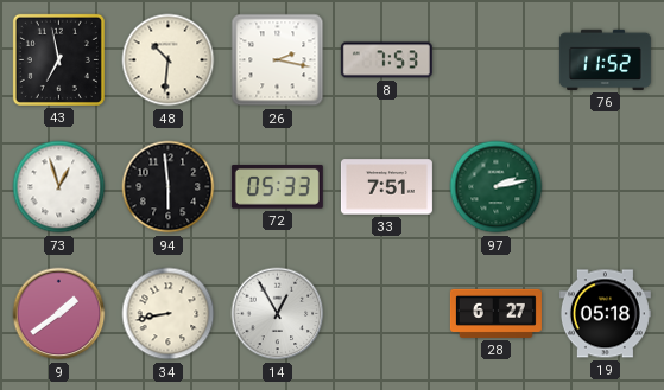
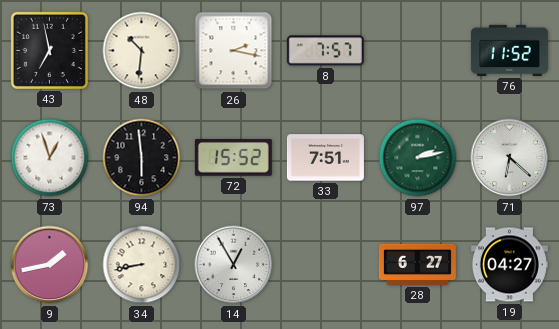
8: 7:53 -> 7:57 (325, 51)
72: 05:33 -> 15:52 (233, 158)
71: none -> 6:22 (510, 158)
9: 1:39 -> 1:43 (50, 265)
19: 05:18 -> 04:27 (509, 265)
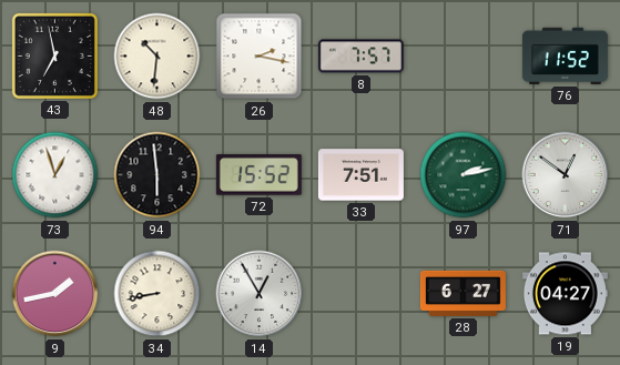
71: 6:22 -> 12:51 (566, 175)
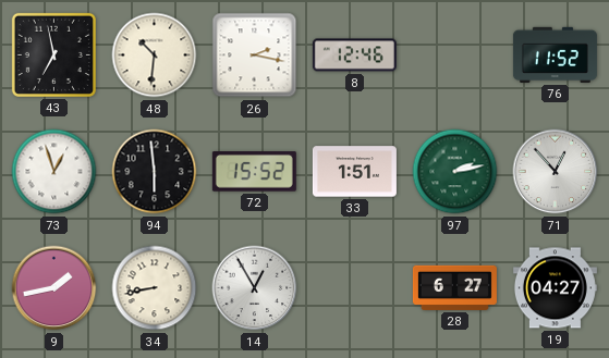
8: 7:57 -> 12:46 (354, 55)
33: 7:51 -> 1:51 (354, 172)
71: 12:51 -> 12:53 (556, 172)
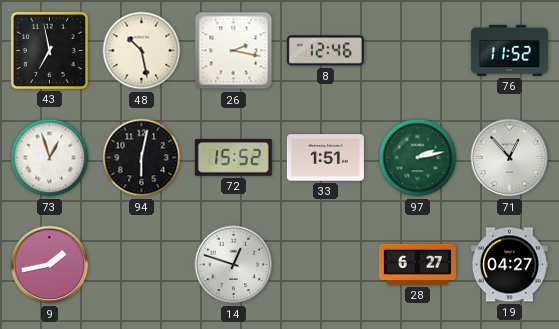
48: 10:31 -> 10:28 (142, 51)
94: 5:59 -> 6:02 (142, 158)
34: 8:43 -> none (155, 288)
14: 12:55 -> 12:48 (234, 265)
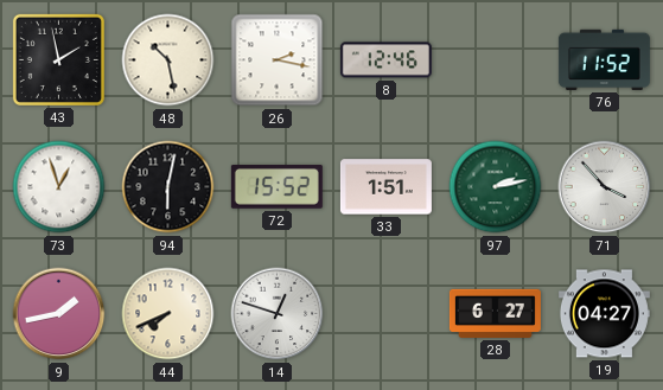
43: 6:58 -> 1:58 (58, 59)
71: 12:53 -> 3:53 (605, 187)
44: none -> 7:41 (168, 314)
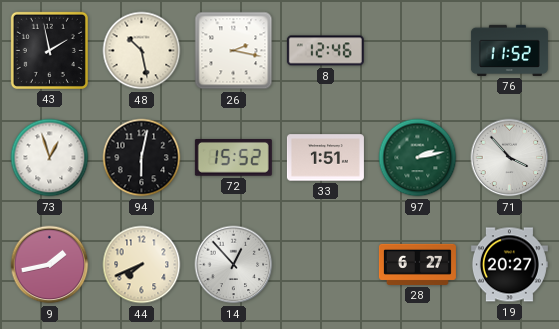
14: 12:48 -> 12:53 (234, 265)
19: 04:27 -> 20:27 (509, 265)
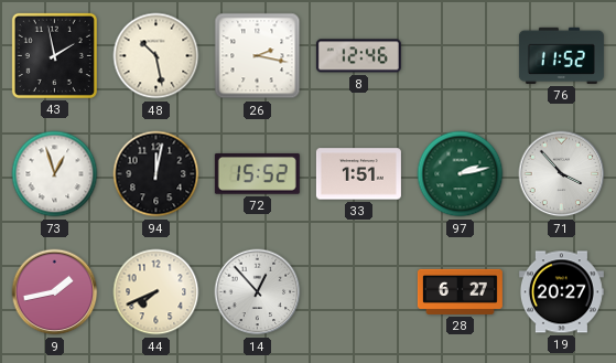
94: 6:02 -> 12:02 (156, 174)
